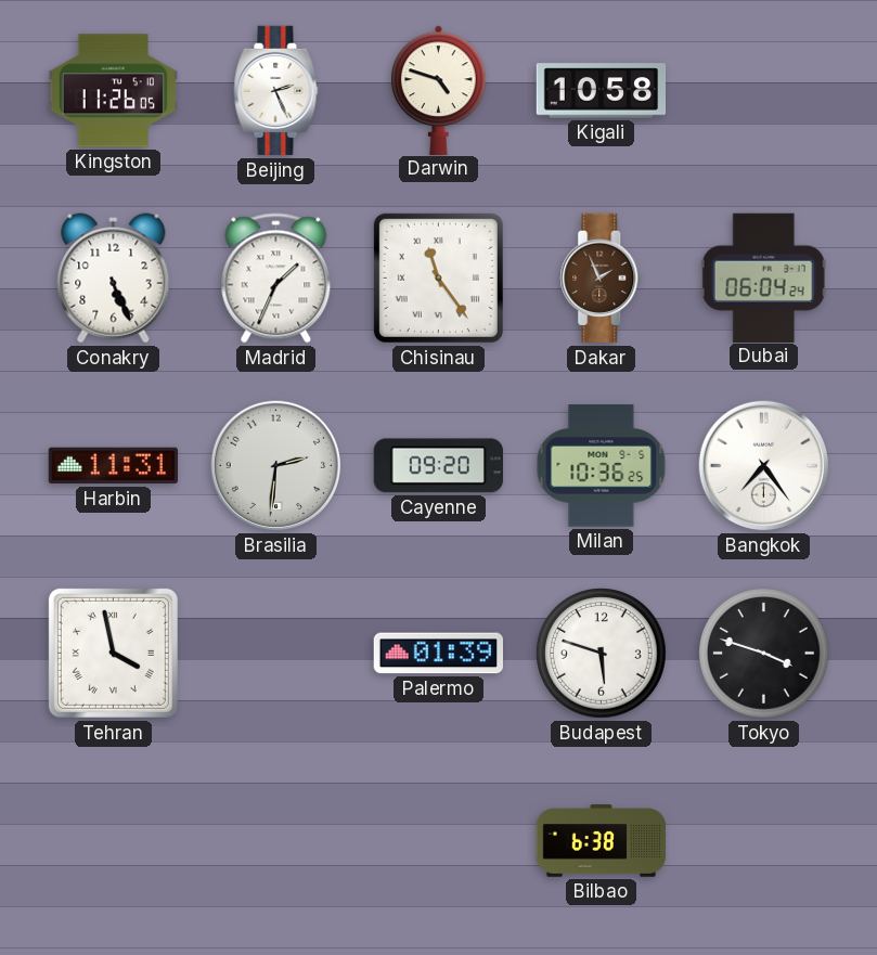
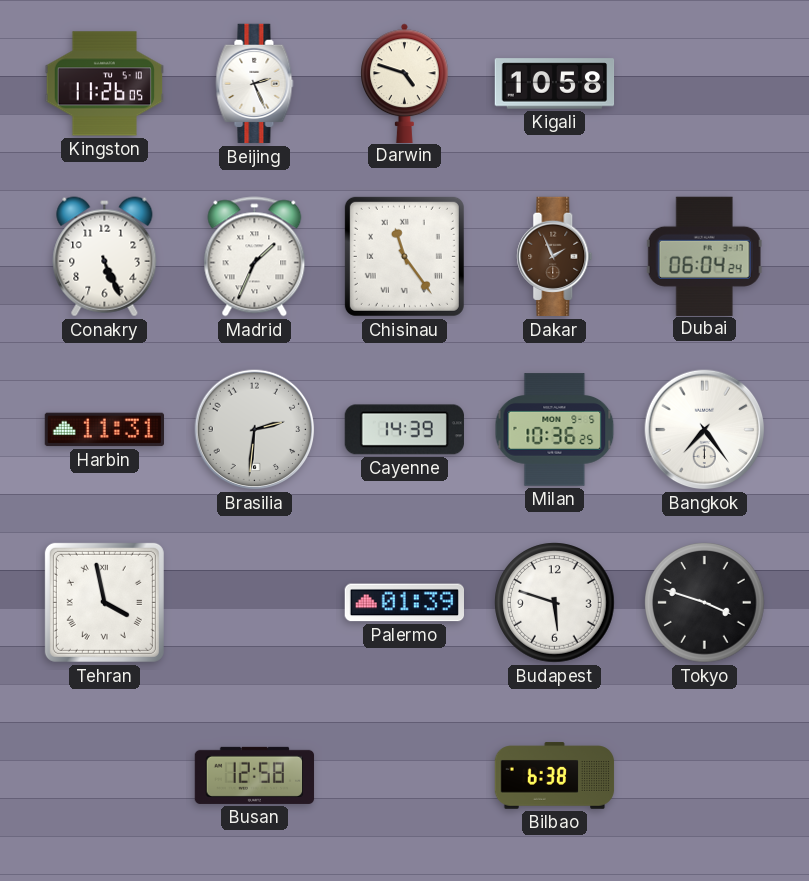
Cayenne: 09:20 -> 14:39 (404, 430)
Busan: none -> 12:58 (255, 775)
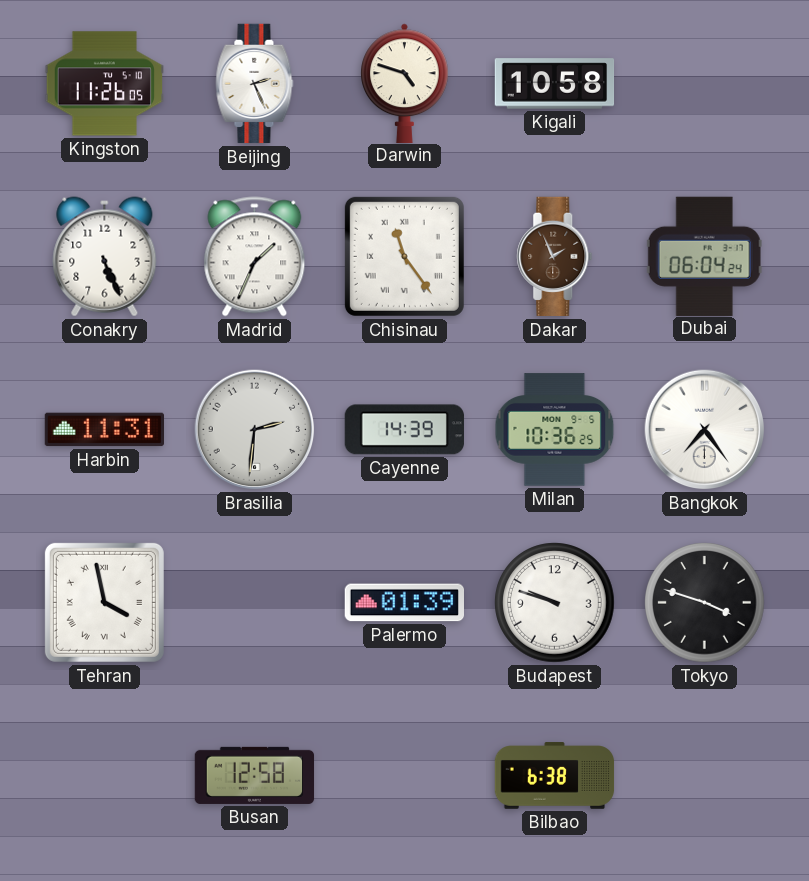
Budapest: 5:48 -> 9:48 (555, 603)
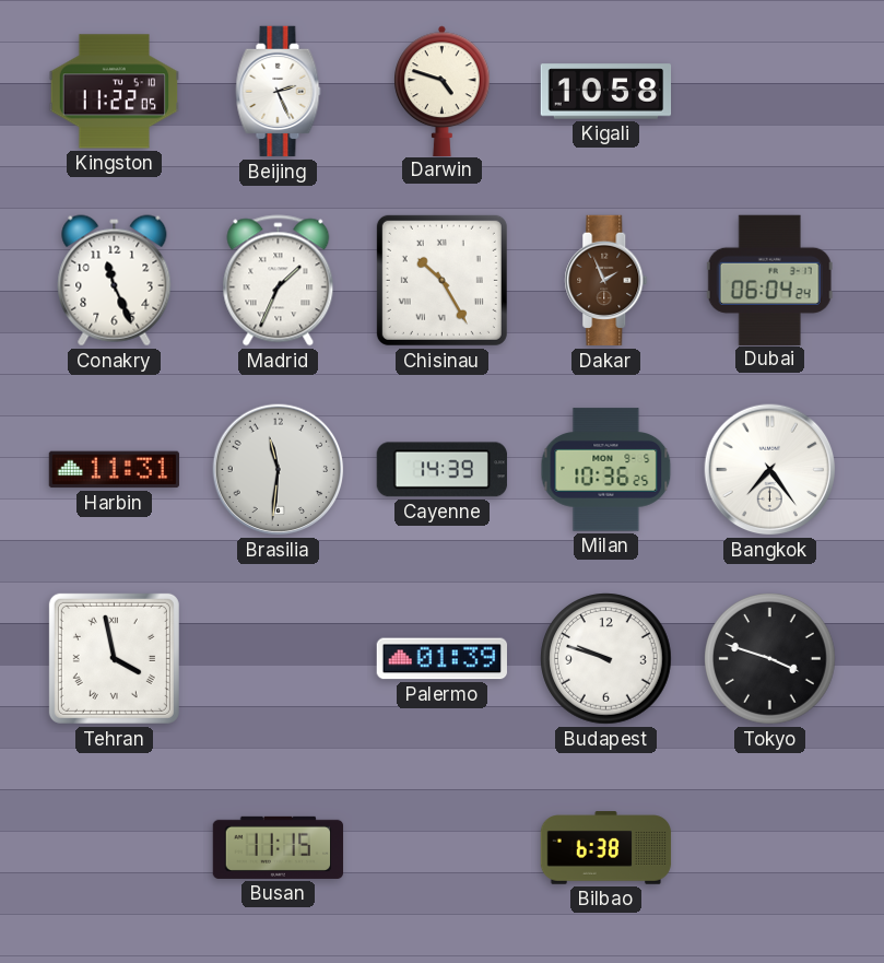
Kingston: 11:26 -> 11:22 (114, 92)
Conakry: 5:26 -> 11:26 (115, 281)
Chisinau: 11:24 -> 10:25 (441, 280)
Brasilia: 2:31 -> 11:31 (279, 470)
Busan: 12:58 -> 11:15 (279, 847)
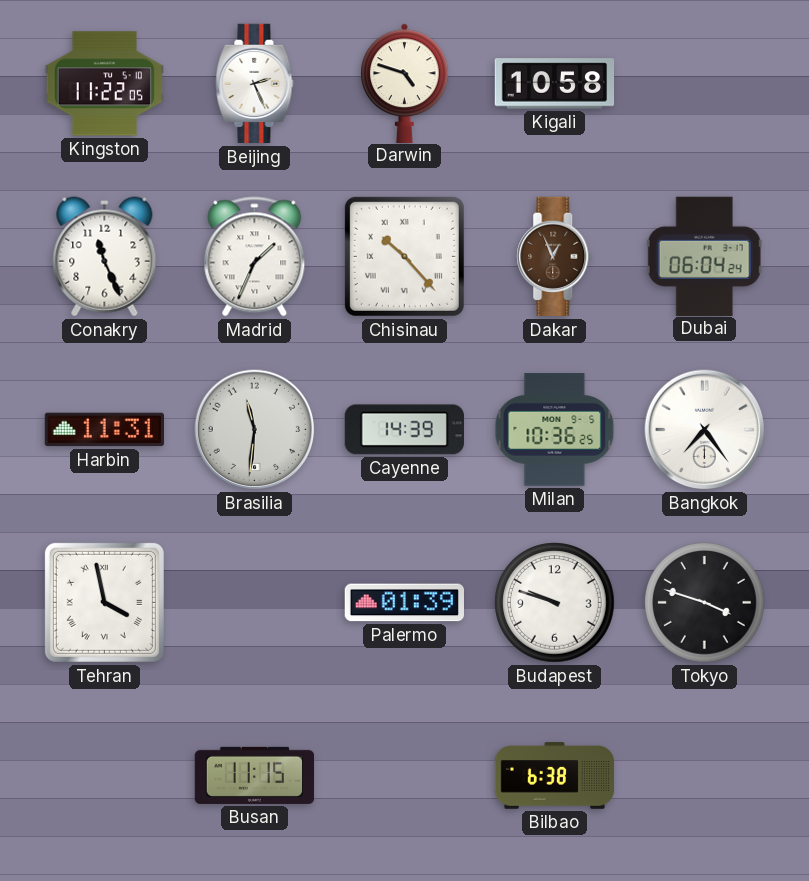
Chisinau: 10:25 -> 10:23 (404, 256)
Dakar: 1:56 -> 12:56 (555, 257)
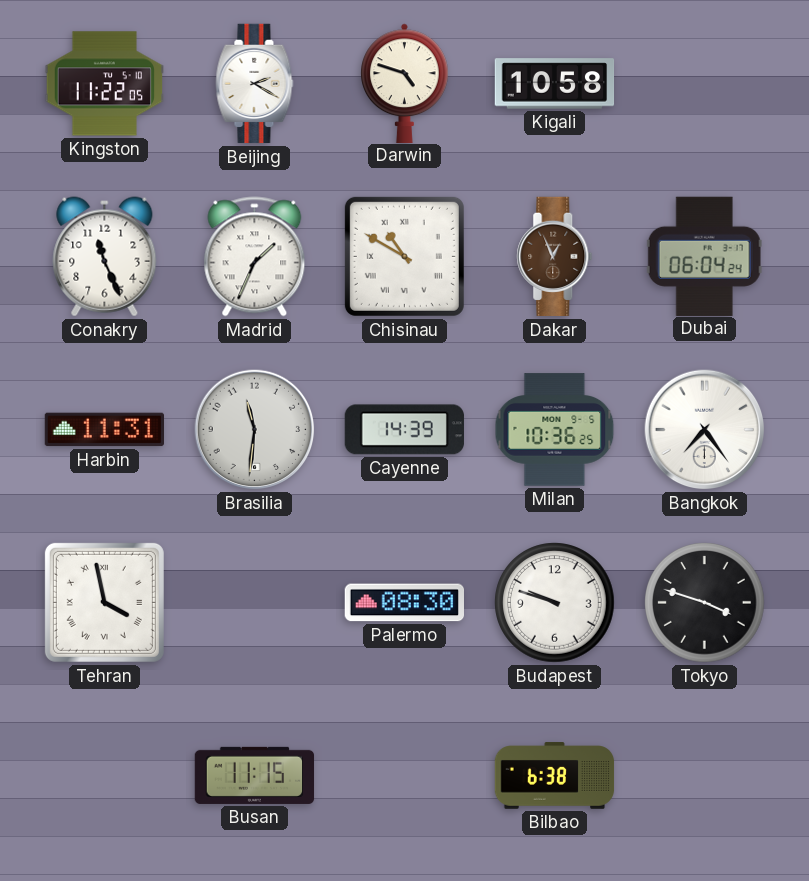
Beijing: 2:26 -> 2:20 (255, 84)
Chisinau: 10:23 -> 10:50 (404, 256)
Palermo: 01:39 -> 08:30 (404, 603)
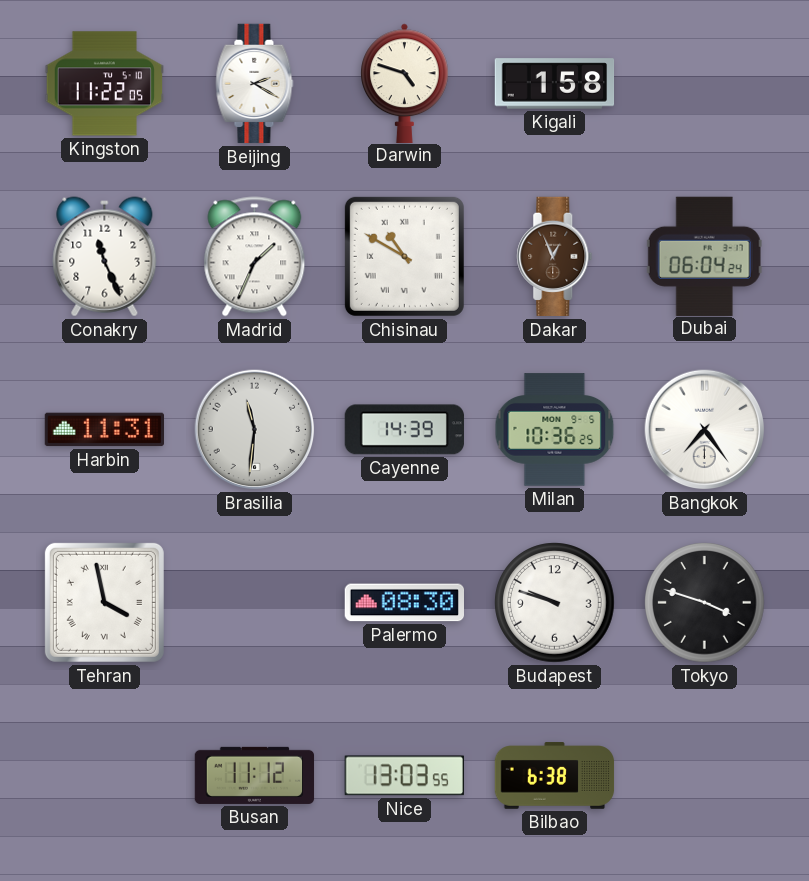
Kigali: 10:58 -> 1:58 (555, 84)
Busan: 11:15 -> 11:12 (255, 775)
Nice: none -> 13:03 (404, 776)
